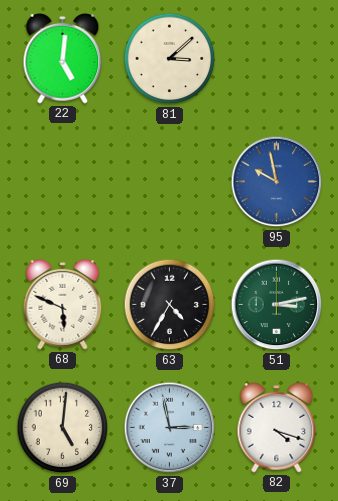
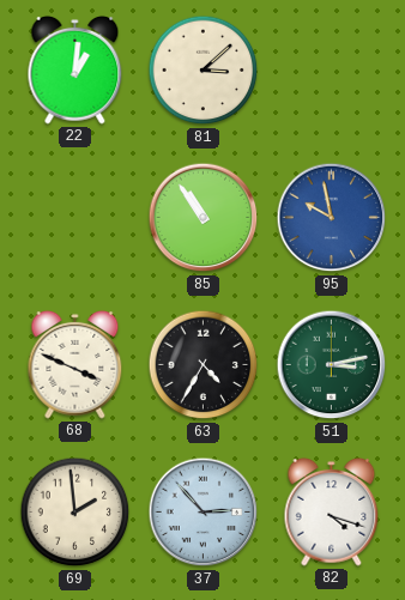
22: 5:01 -> 1:01 (75, 69)
85: none -> 10:54 (204, 218)
68: 5:49 -> 3:49 (75, 364)
69: 5:01 -> 1:59 (75, 513)
37: 2:58 -> 2:53 (204, 513)
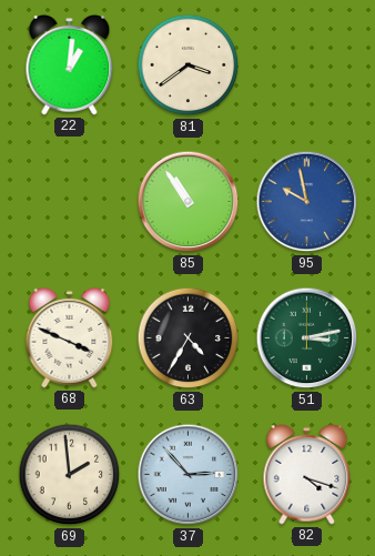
81: 3:08 -> 3:39 (189, 65)
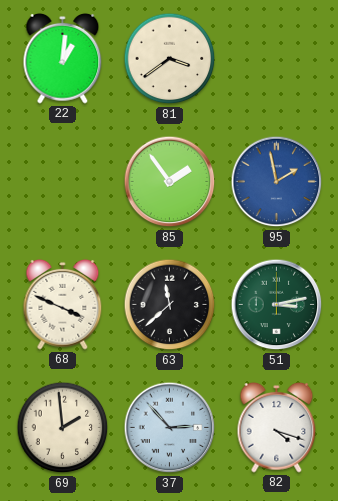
85: 10:54 -> 1:54 (170, 182)
95: 9:58 -> 1:58 (277, 182)
63: 4:35 -> 11:38 (170, 305)
